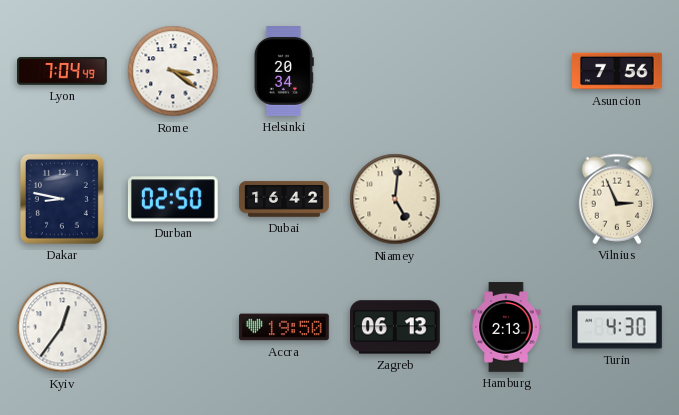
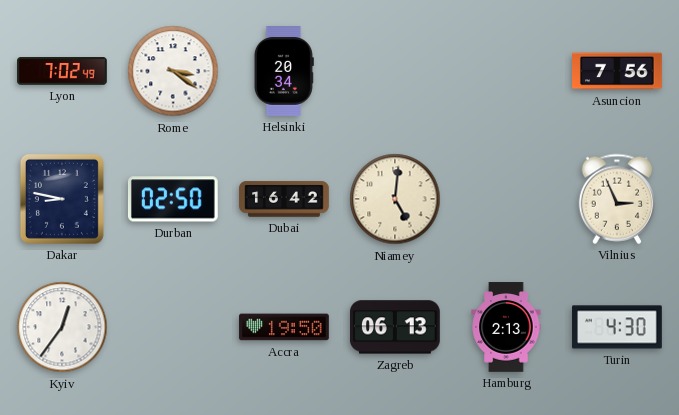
Lyon: 7:04 -> 7:02 (62, 71)
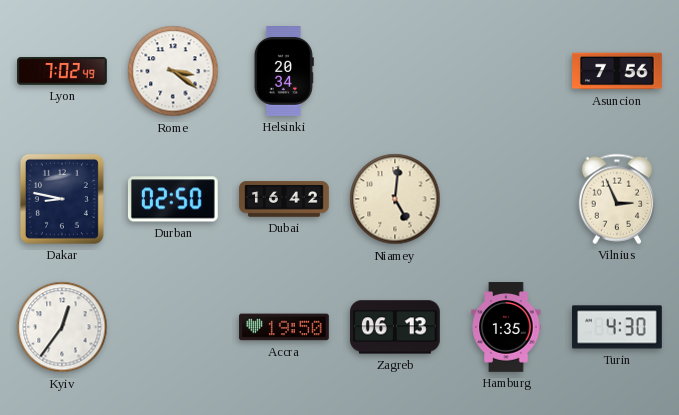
Hamburg: 2:13 -> 1:35 (506, 327)
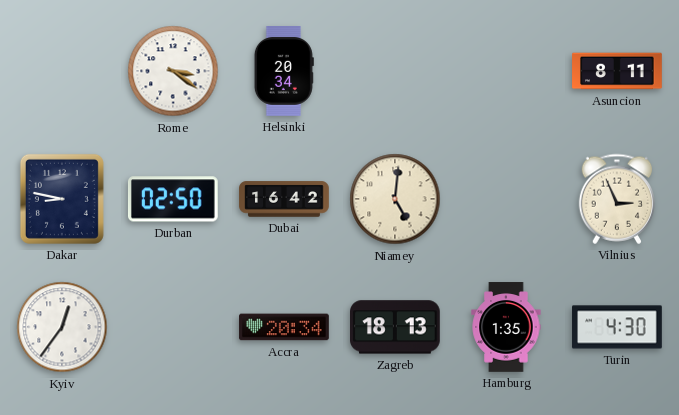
Lyon: 7:02 -> none (62, 71)
Asuncion: 7:56 -> 8:11 (617, 71)
Accra: 19:50 -> 20:34 (284, 327)
Zagreb: 06:13 -> 18:13 (396, 327)
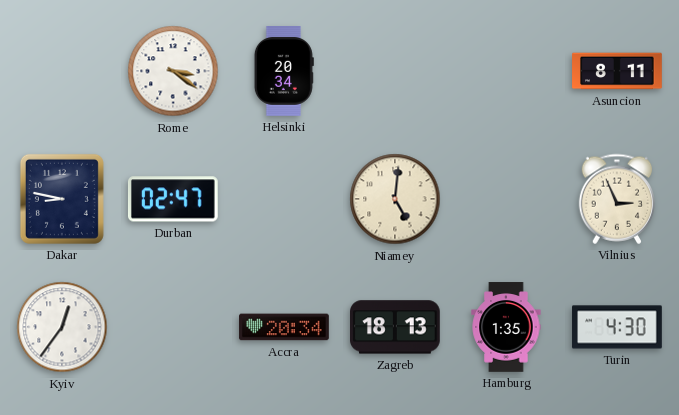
Durban: 02:50 -> 02:47 (173, 199)
Dubai: 16:42 -> none (284, 199)
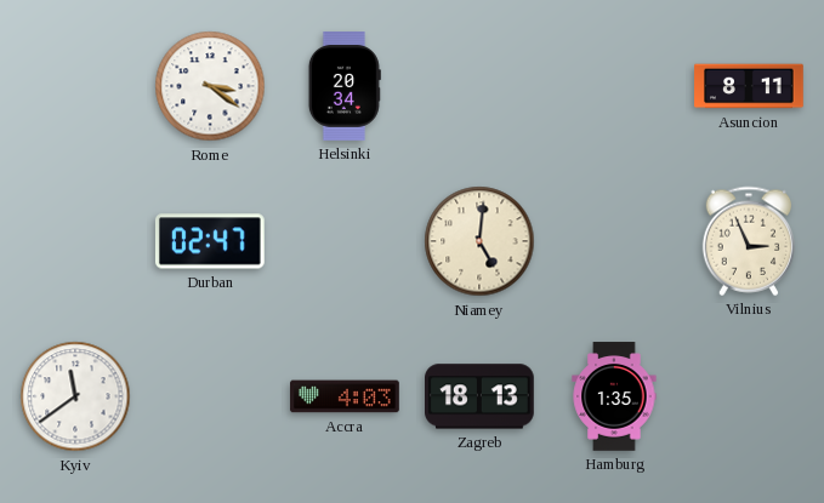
Dakar: 8:47 -> none (62, 199)
Kyiv: 12:36 -> 11:39 (75, 396)
Accra: 20:34 -> 4:03 (345, 396)
Turin: 4:30 -> none (617, 327)
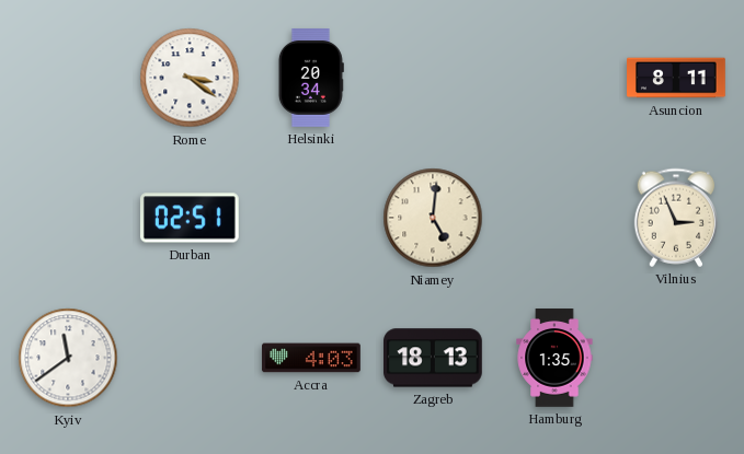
Durban: 02:47 -> 02:51 (190, 218)
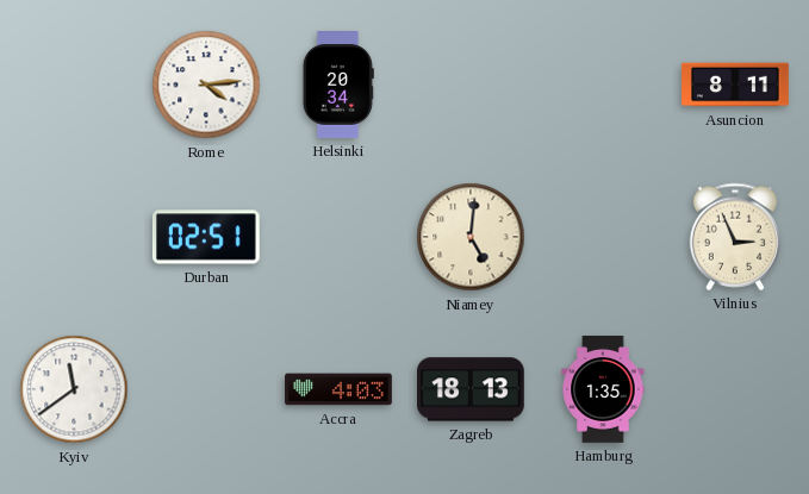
Rome: 3:21 -> 4:14 (206, 85)
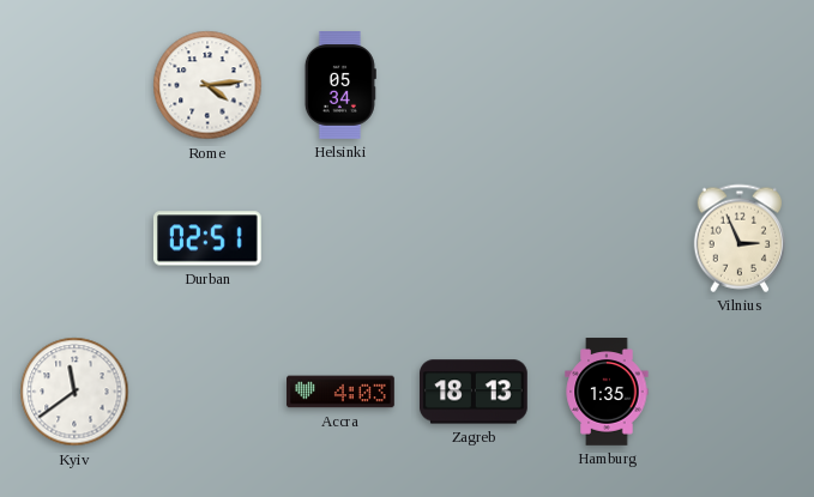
Helsinki: 20:34 -> 05:34 (340, 86)
Asuncion: 8:11 -> none (735, 85)
Niamey: 5:01 -> none (471, 237)
